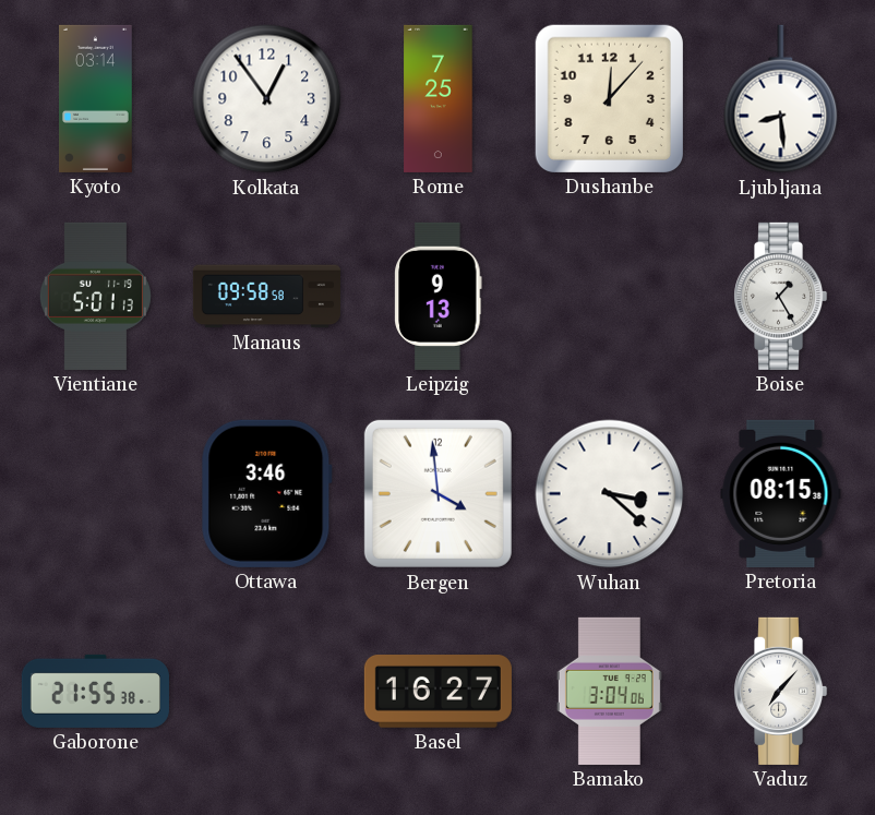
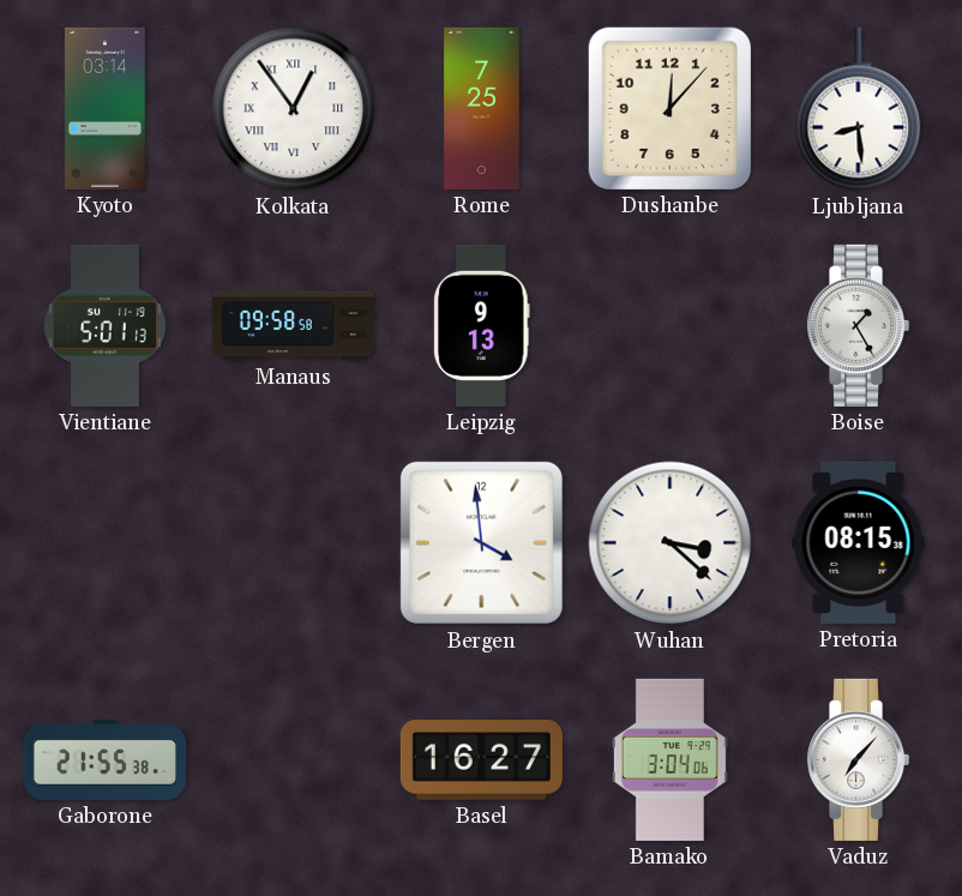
Kolkata numerals: Arabic -> Roman (294, 109)
Ottawa: 3:46 -> none (266, 493)
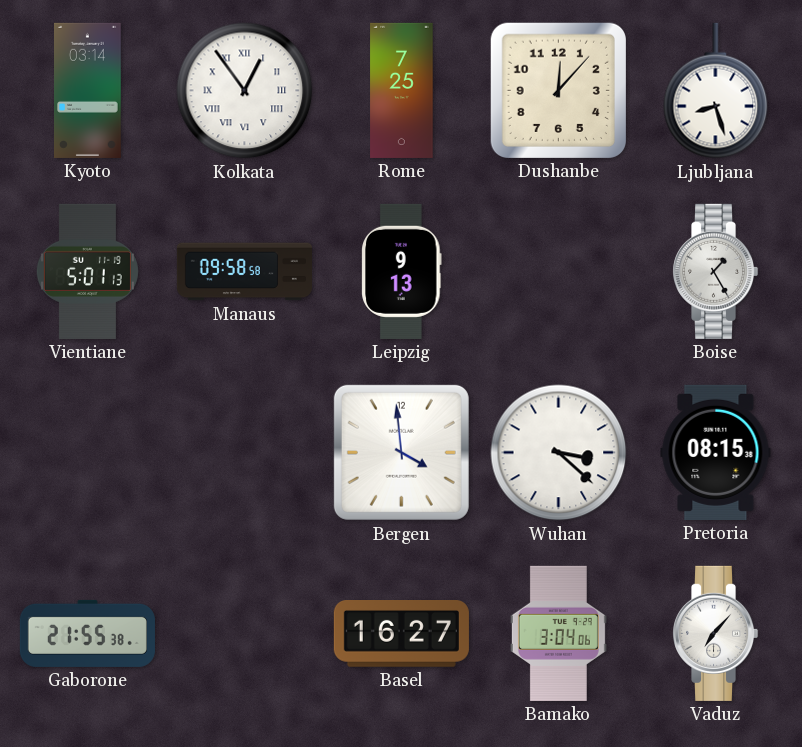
Ljubljana: 8:29 -> 8:27 (716, 91)
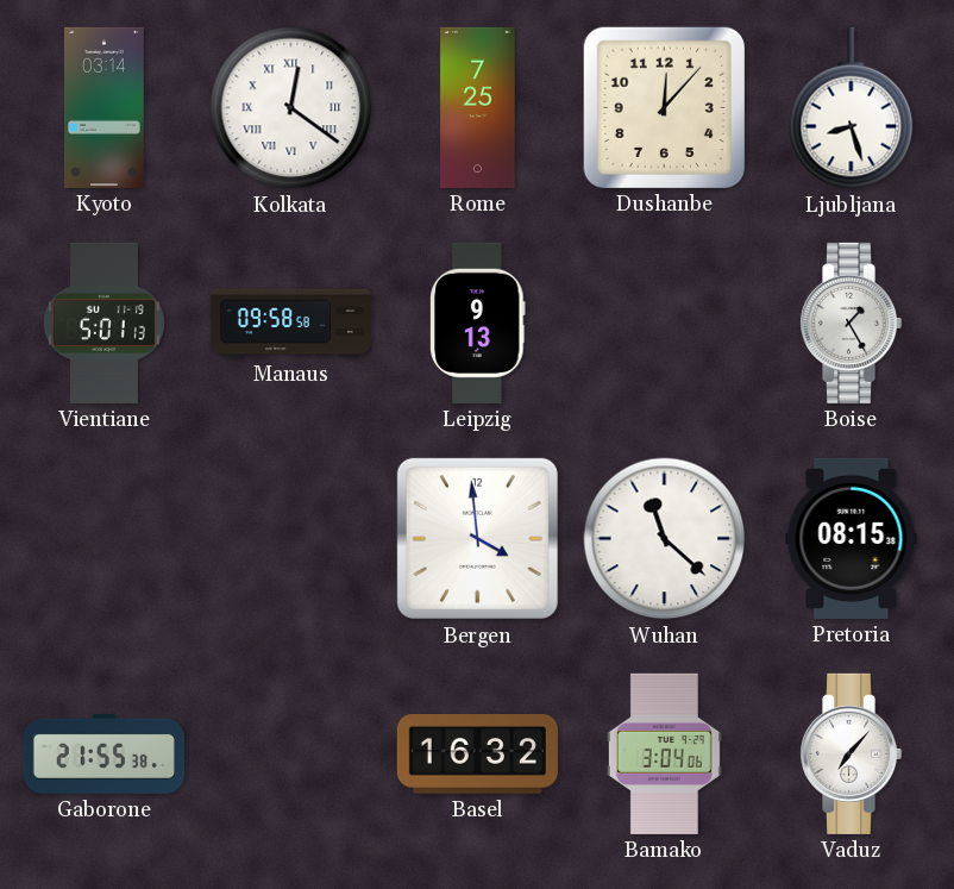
Kolkata: 12:54 -> 12:21 (291, 108)
Wuhan: 3:22 -> 11:22 (665, 539)
Basel: 16:27 -> 16:32 (477, 755)
